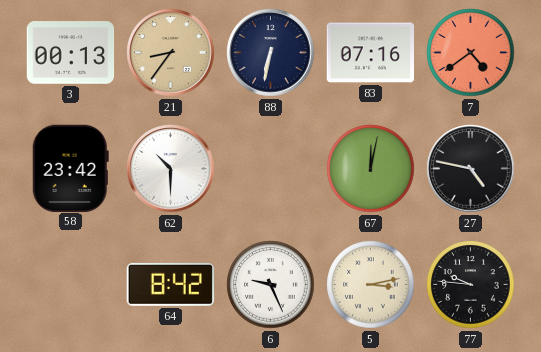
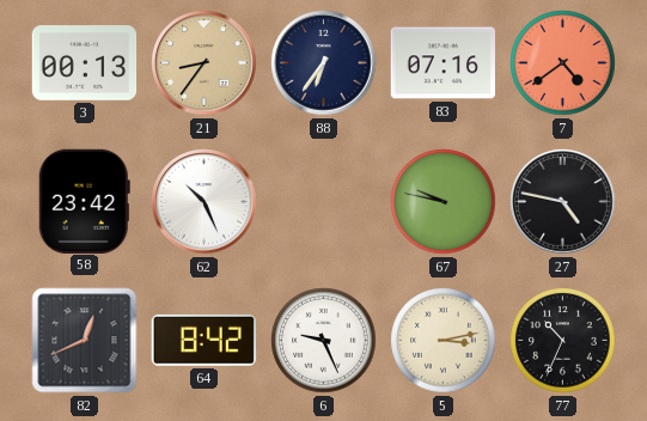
88: 6:32 -> 6:36 (324, 63)
62: 10:30 -> 10:26 (205, 202)
67: 12:02 -> 9:47 (444, 202)
82: none -> 12:41 (85, 341)
77: 9:46 -> 10:34 (563, 341)
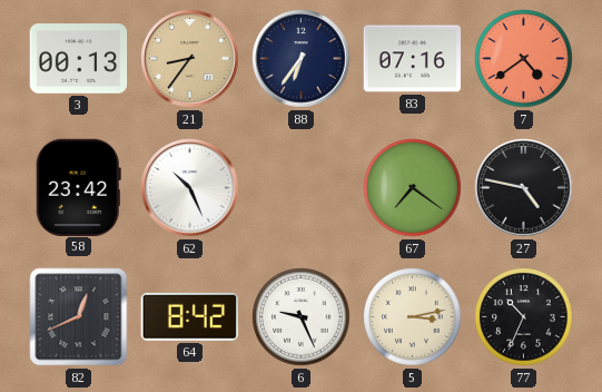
67: 9:47 -> 7:21 (413, 188)
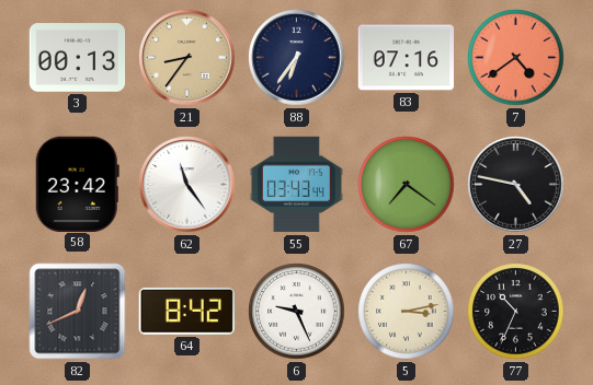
62: 10:26 -> 11:24 (187, 185)
55: none -> 03:43 (296, 185)
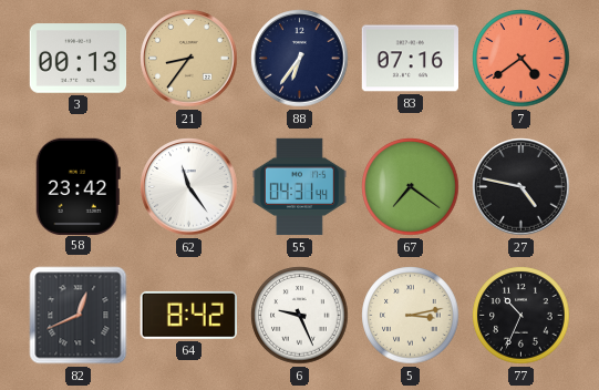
55: 03:43 -> 04:31 (299, 187)
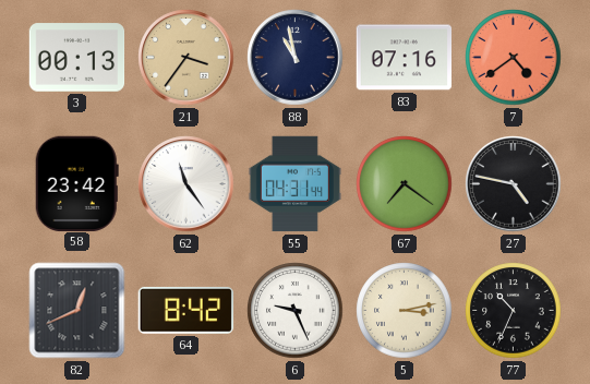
21: 8:36 -> 3:36 (186, 58)
88: 6:36 -> 10:58 (296, 58)
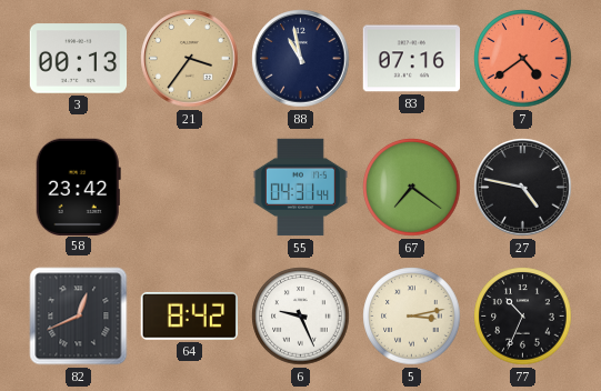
62: 11:24 -> none (186, 184)
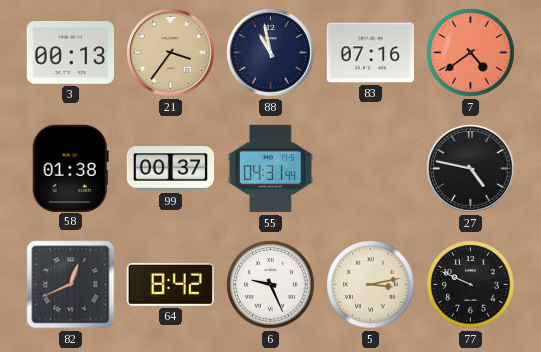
58: 23:42 -> 01:38 (70, 168)
99: none -> 00:37 (171, 169)
67: 7:21 -> none (412, 188)
77: 10:34 -> 9:49 (471, 285)
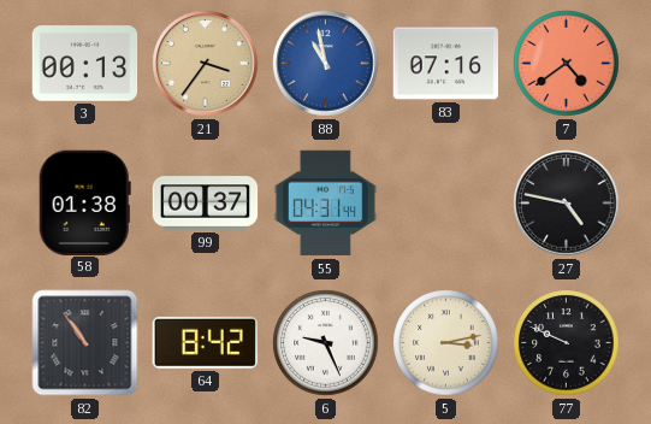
88 dial: navy -> blue (326, 64)
82: 12:41 -> 10:54 (85, 343)
